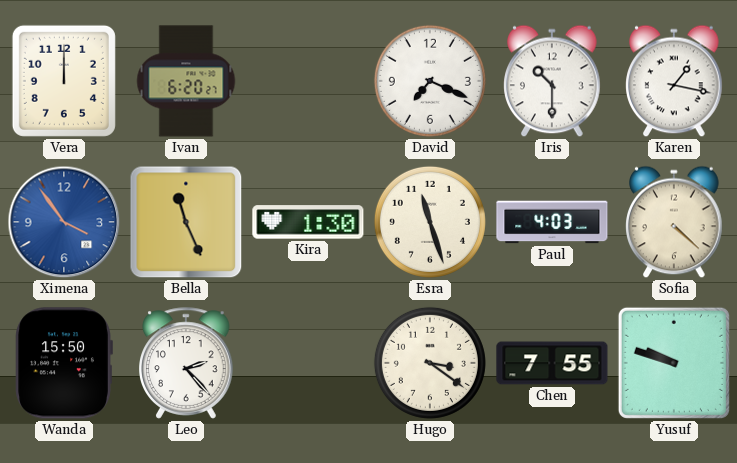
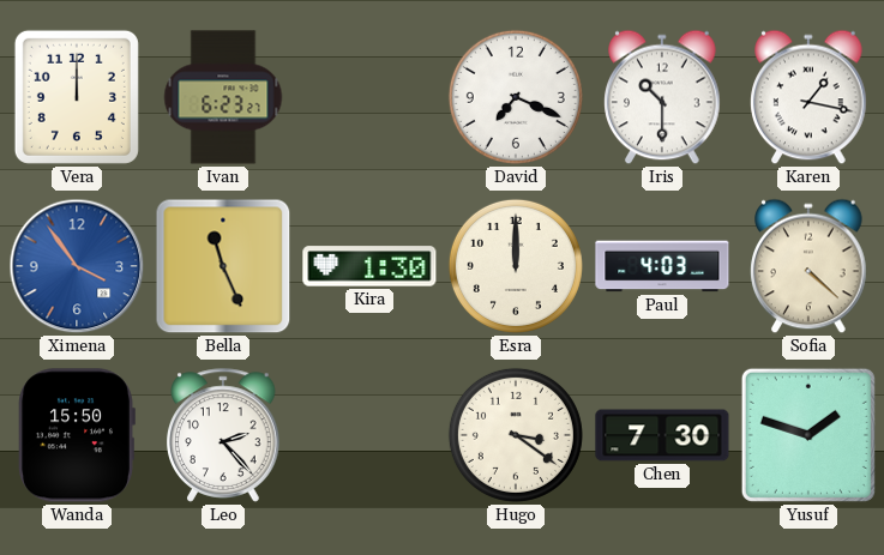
Ivan: 6:20 -> 6:23 (223, 97)
Esra: 11:27 -> 12:00 (516, 266)
Chen: 7:55 -> 7:30 (662, 435)
Yusuf: 9:48 -> 1:48 (808, 435)
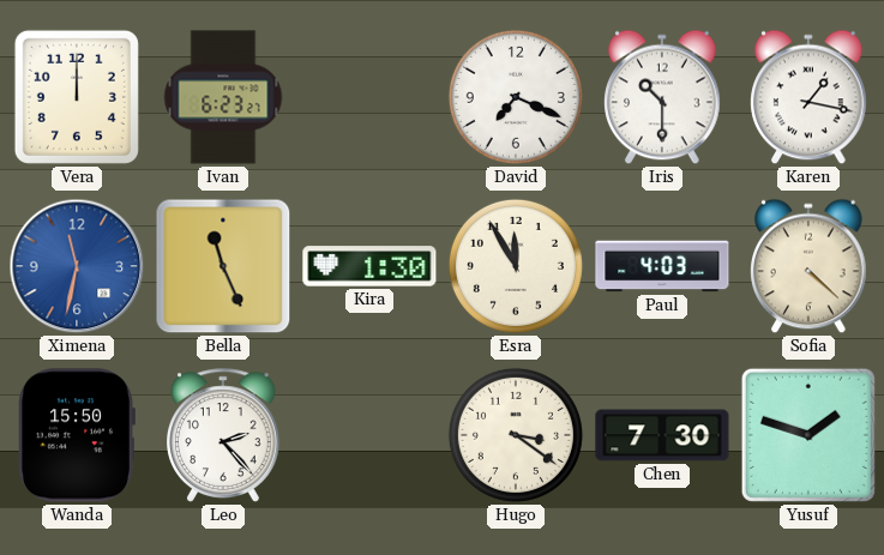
Ximena: 3:54 -> 11:32 (77, 266)
Esra: 12:00 -> 11:55 (516, 266)
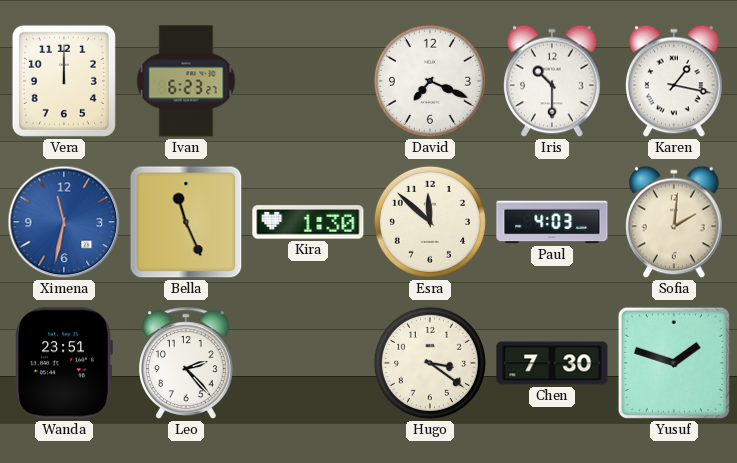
Esra: 11:55 -> 11:52 (430, 222)
Sofia: 4:22 -> 2:01 (674, 222)
Wanda: 15:50 -> 23:51 (64, 363)
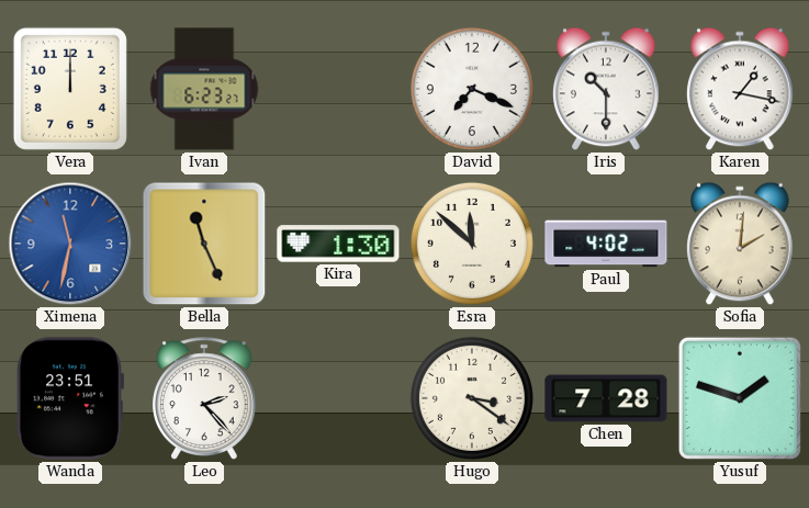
Paul: 4:03 -> 4:02 (606, 244)
Chen: 7:30 -> 7:28 (606, 398)
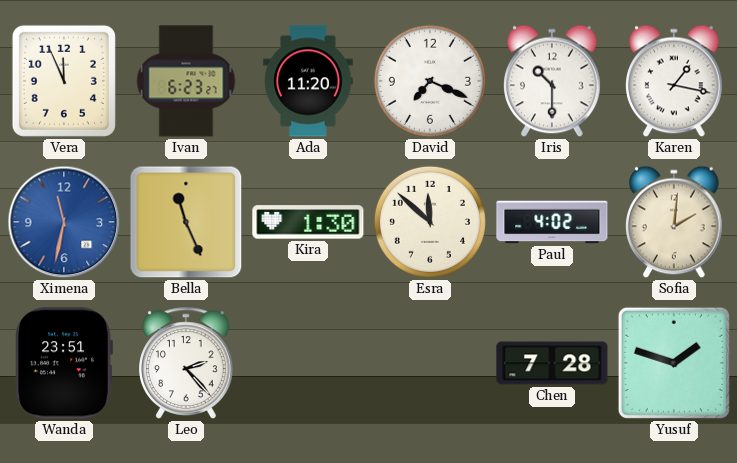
Vera: 12:00 -> 11:56 (64, 81)
Ada: none -> 11:20 (308, 81)
Hugo: 3:21 -> none (472, 398)
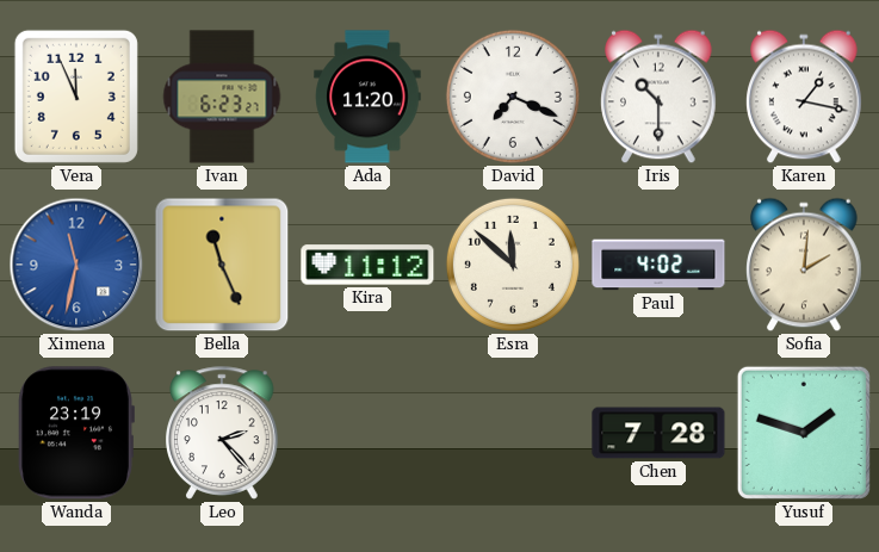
Kira: 1:30 -> 11:12 (367, 265)
Wanda: 23:51 -> 23:19 (76, 433)
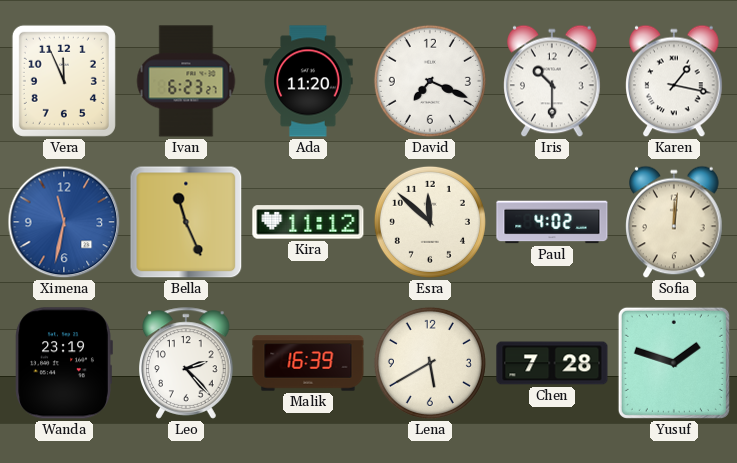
Sofia: 2:01 -> 12:01 (674, 222)
Malik: none -> 16:39 (308, 363)
Lena: none -> 5:40 (430, 363)
